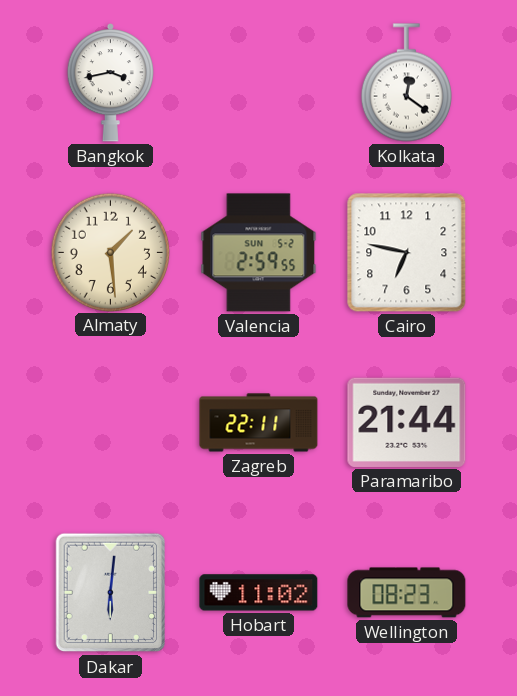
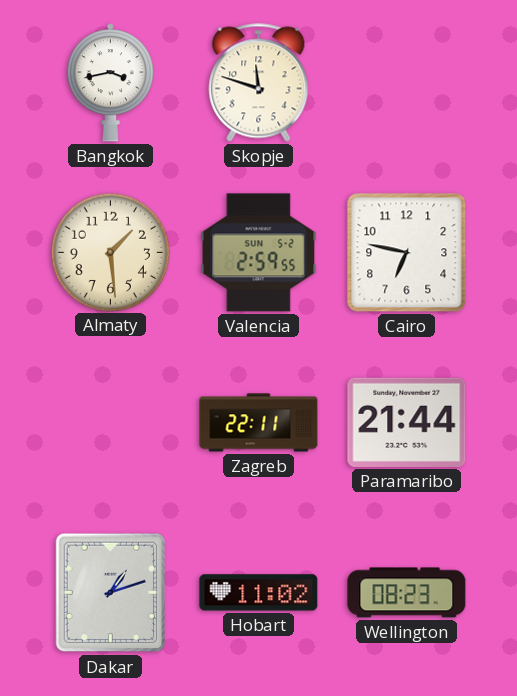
Skopje: none -> 11:48 (259, 83)
Kolkata: 12:21 -> none (406, 83)
Dakar: 6:01 -> 1:12 (111, 593)
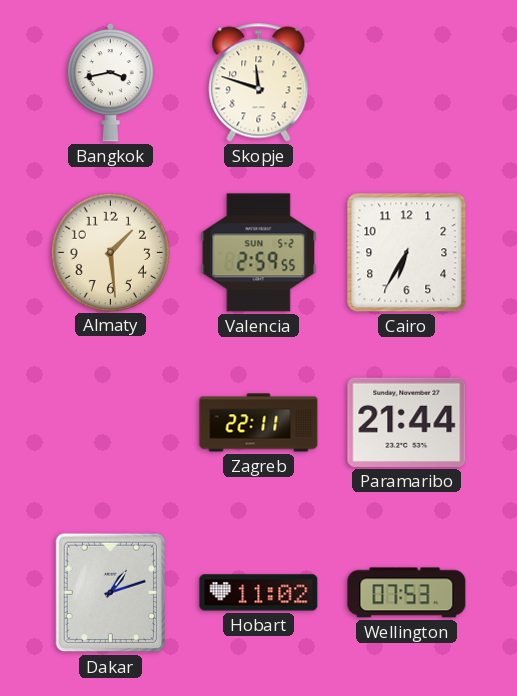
Cairo: 6:47 -> 6:35 (407, 253)
Wellington: 08:23 -> 07:53 (407, 593)
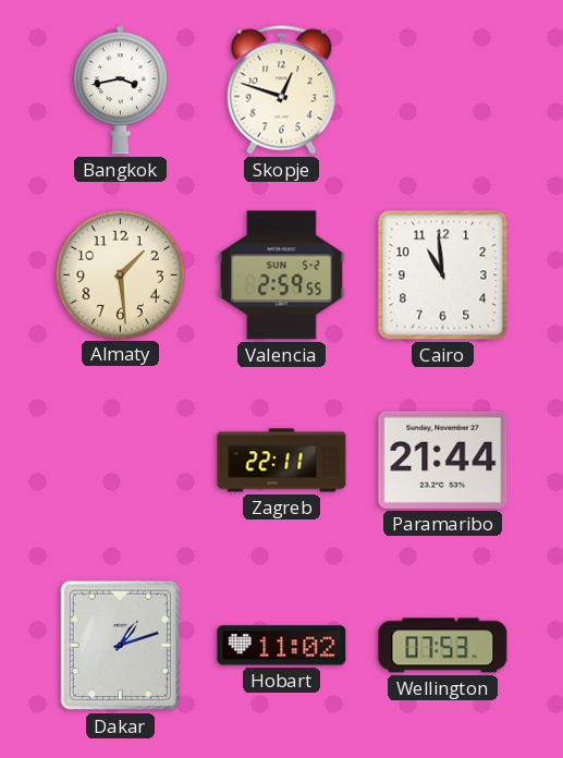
Skopje: 11:48 -> 12:48 (282, 90)
Cairo: 6:35 -> 10:59 (443, 276)
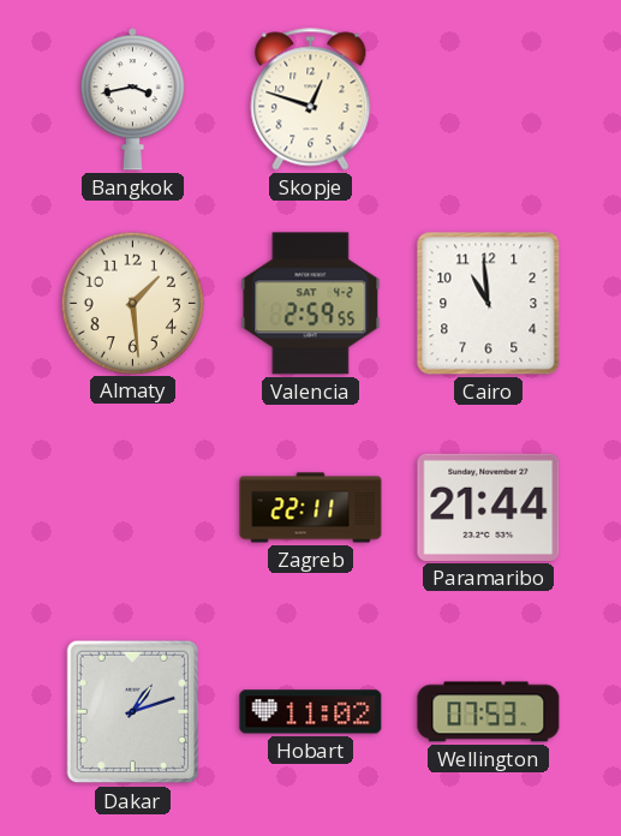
Valencia date: SUN 5-2 -> SAT 4-2 (311, 304)
